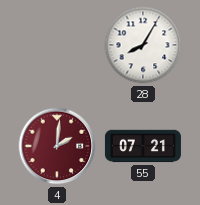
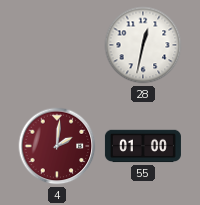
28: 8:05 -> 12:32 (143, 45)
55: 07:21 -> 01:00 (143, 146)
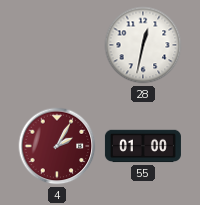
4: 2:01 -> 2:05 (57, 146)
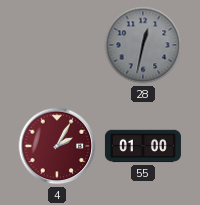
28 dial: white -> grey (143, 45)
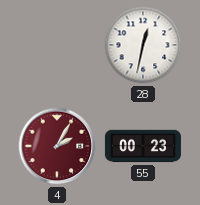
28 dial: grey -> white (143, 45)
55: 01:00 -> 00:23 (143, 146)
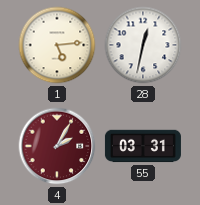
1: none -> 5:14 (57, 45)
55: 00:23 -> 03:31 (143, 146)
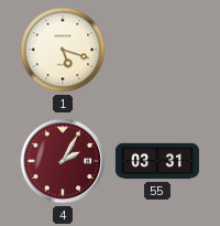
1: 5:14 -> 5:18 (63, 50)
28: 12:32 -> none (143, 45)
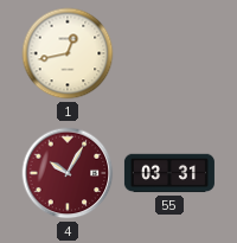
1: 5:18 -> 12:43 (68, 53)
4: 2:05 -> 10:05 (68, 173)
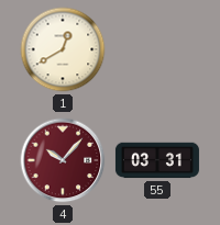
1: 12:43 -> 12:40 (63, 49)
4: 10:05 -> 10:07 (63, 160)
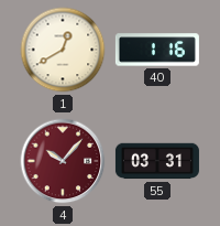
40: none -> 1:16 (157, 50)
